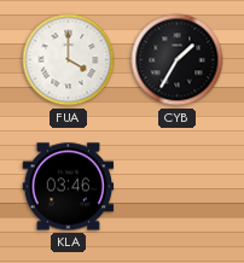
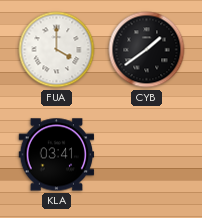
CYB: 1:35 -> 1:39 (147, 50)
KLA: 03:46 -> 03:41 (57, 155)
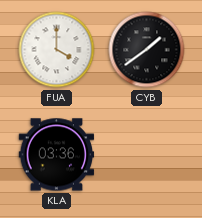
KLA: 03:41 -> 03:36 (57, 155)
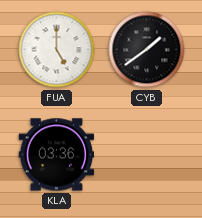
FUA: 4:00 -> 5:00 (57, 50)
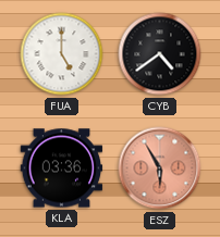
CYB: 1:39 -> 4:39 (160, 54)
ESZ: none -> 5:55 (160, 169)
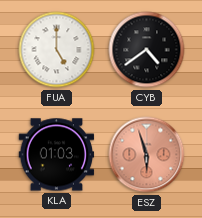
KLA: 03:36 -> 01:03 (57, 155)
ESZ: 5:55 -> 5:57 (147, 155)
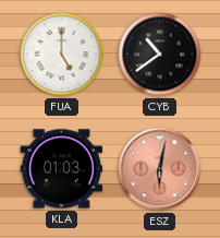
CYB: 4:39 -> 10:39 (160, 55)
ESZ: 5:57 -> 6:02 (160, 169)
